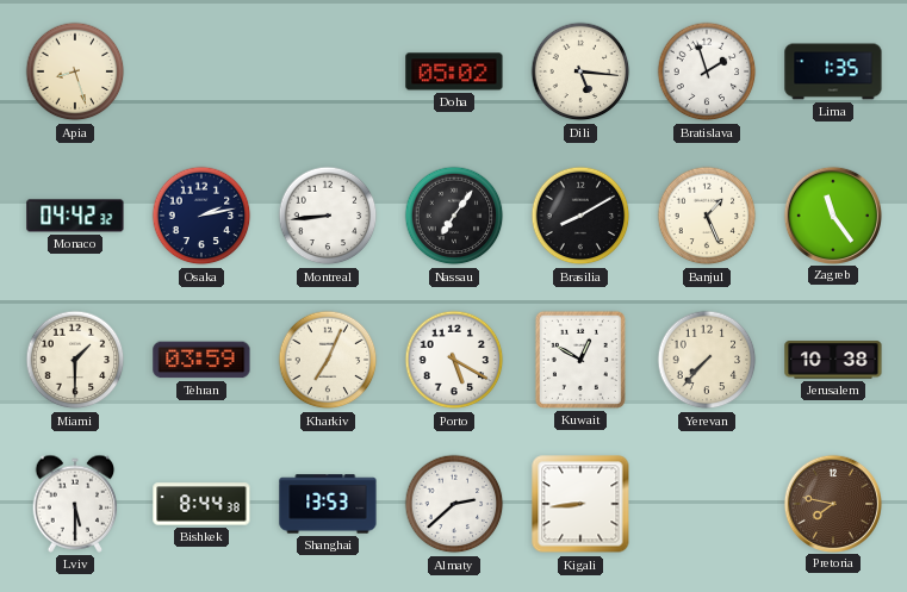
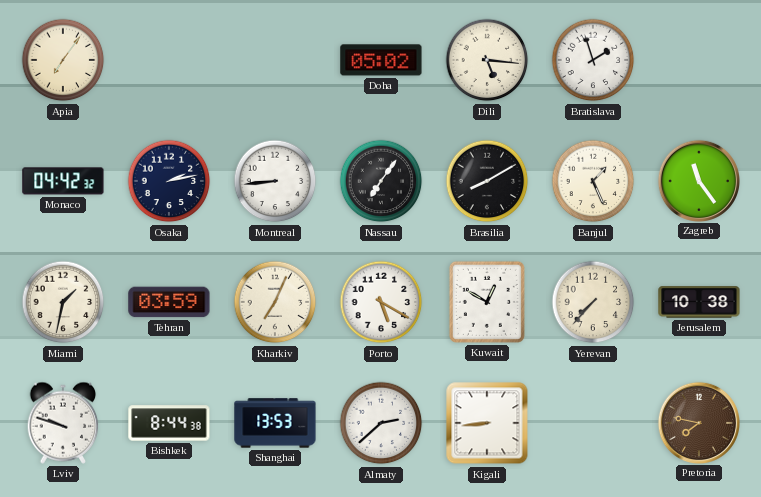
Apia: 8:27 -> 7:06 (63, 60)
Lima: 1:35 -> none (833, 71)
Miami: 1:30 -> 1:32 (63, 302)
Lviv: 5:30 -> 9:48 (63, 423)
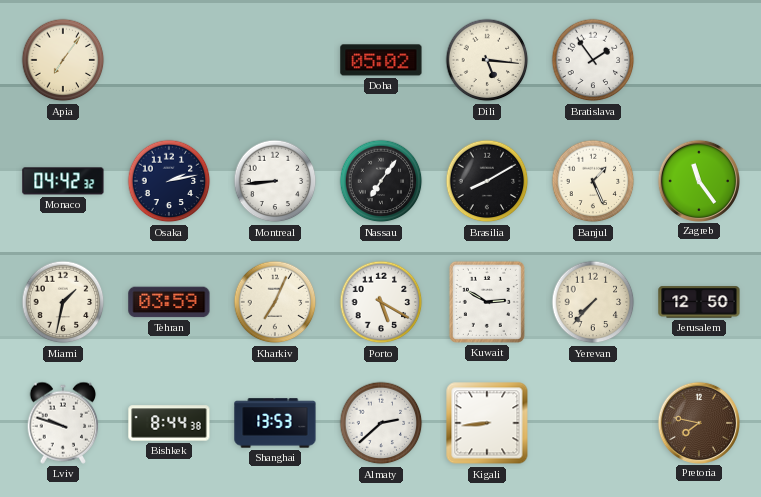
Bratislava: 1:57 -> 1:54 (593, 60)
Kuwait: 12:50 -> 2:50 (487, 302)
Jerusalem: 10:38 -> 12:50 (699, 302)
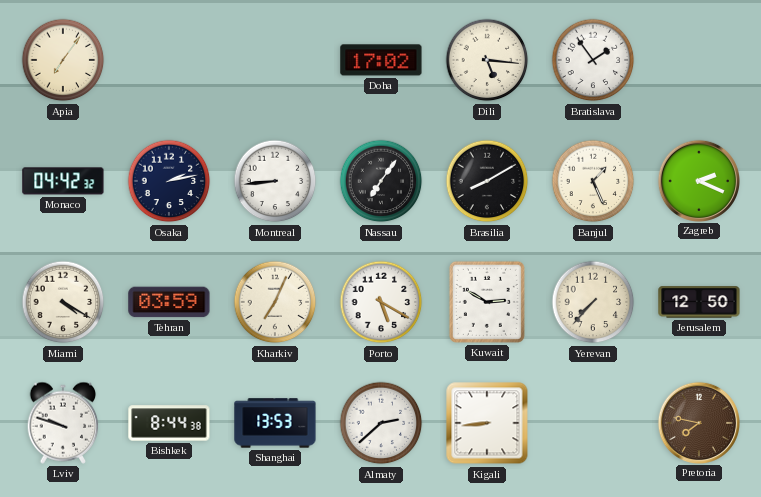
Doha: 05:02 -> 17:02 (381, 60)
Zagreb: 11:24 -> 2:19 (698, 180)
Miami: 1:32 -> 4:20 (63, 302)
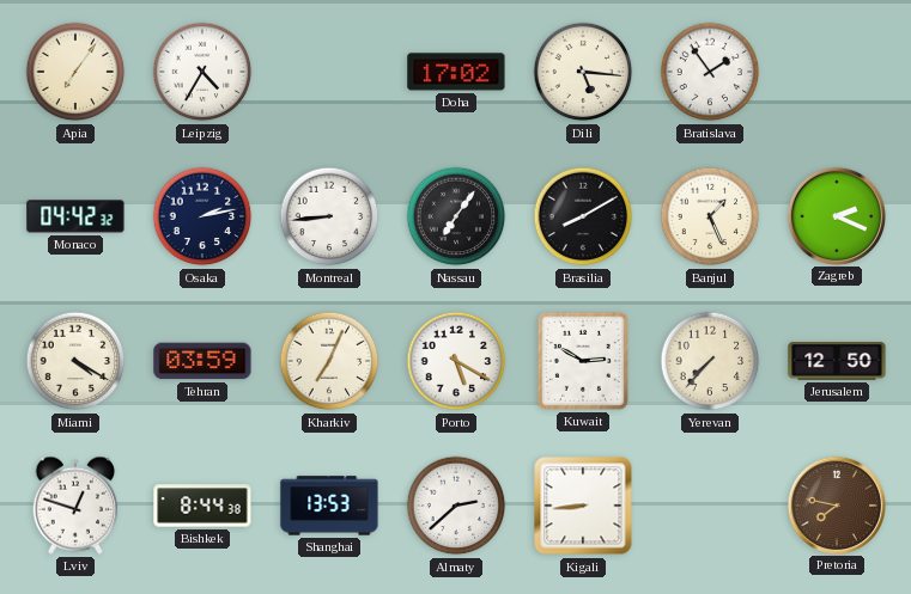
Leipzig: none -> 4:35 (202, 72)
Lviv: 9:48 -> 12:48 (75, 506)
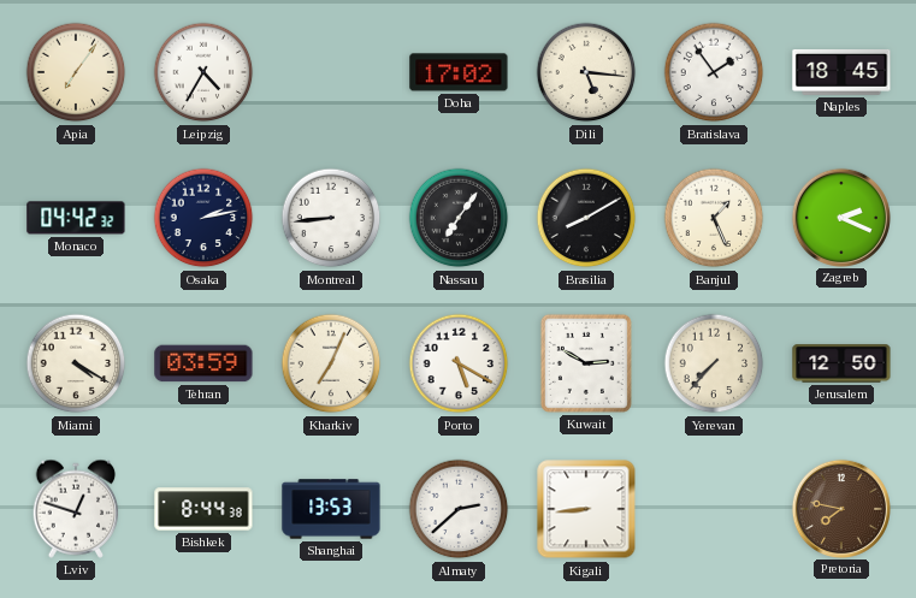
Naples: none -> 18:45 (841, 72)
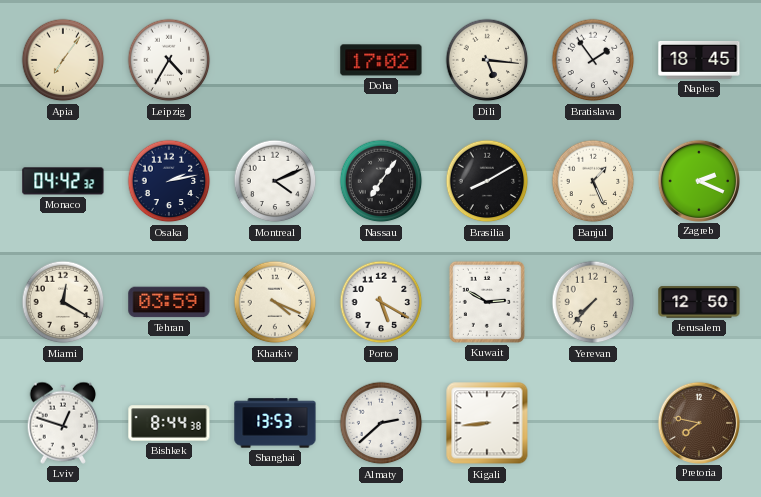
Montreal: 8:44 -> 4:11 (275, 181)
Miami: 4:20 -> 12:20 (63, 302)
Kharkiv: 7:04 -> 4:19 (275, 302)
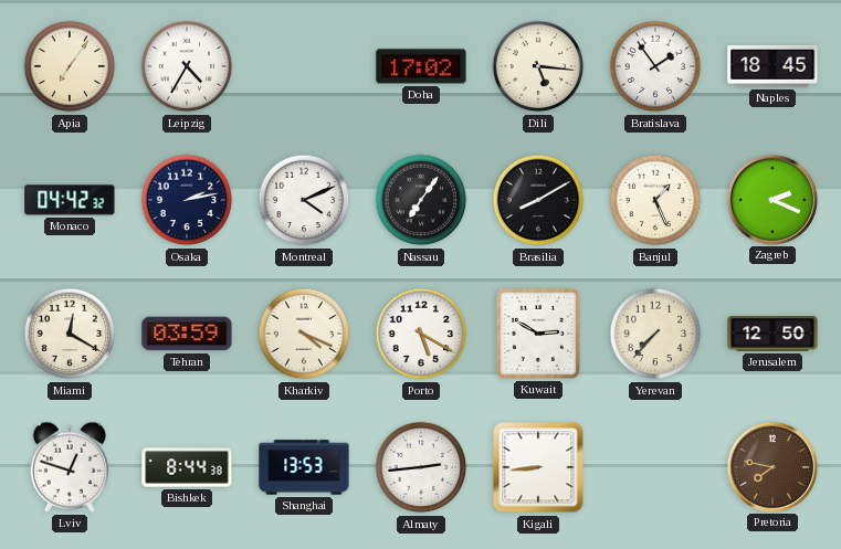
Almaty: 2:38 -> 2:44 (421, 467)
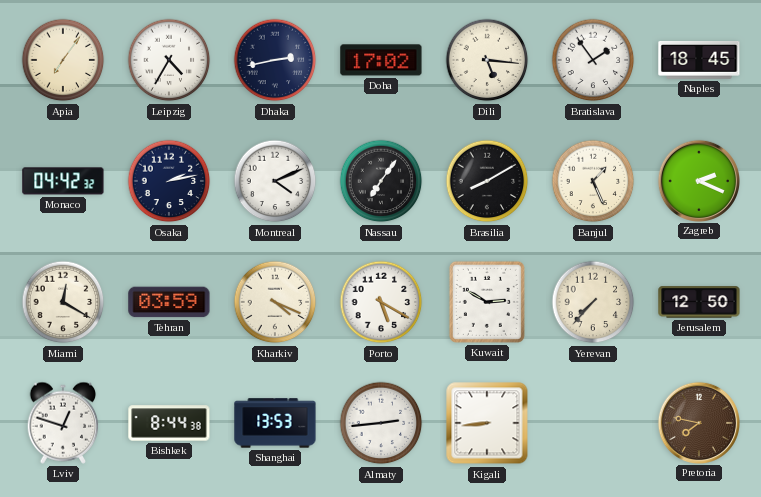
Dhaka: none -> 2:43 (275, 60)
